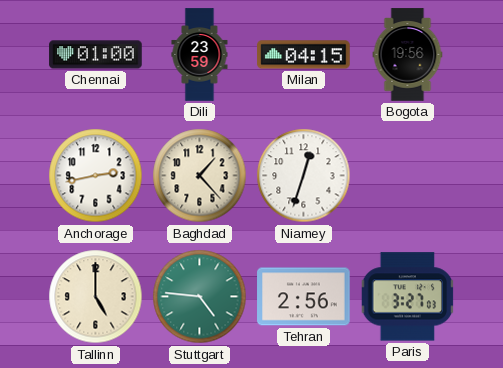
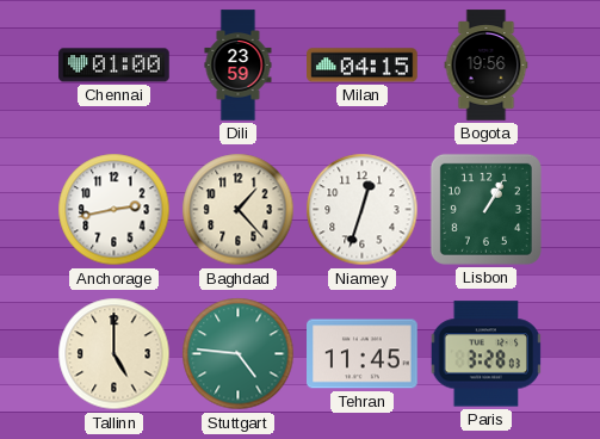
Lisbon: none -> 1:05 (485, 209)
Tehran: 2:56 -> 11:45 (363, 354)
Paris: 3:27 -> 3:28 (487, 354)
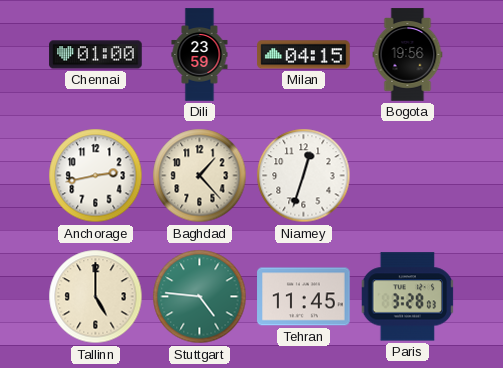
Lisbon: 1:05 -> none (485, 209)
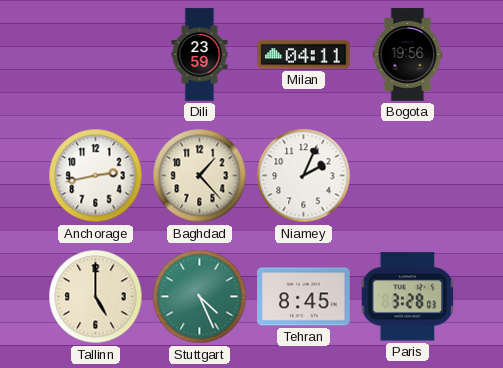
Chennai: 01:00 -> none (96, 55)
Milan: 04:15 -> 04:11 (304, 55)
Niamey: 12:33 -> 2:04 (304, 176)
Stuttgart: 4:46 -> 4:26 (200, 297)
Tehran: 11:45 -> 8:45 (304, 297)
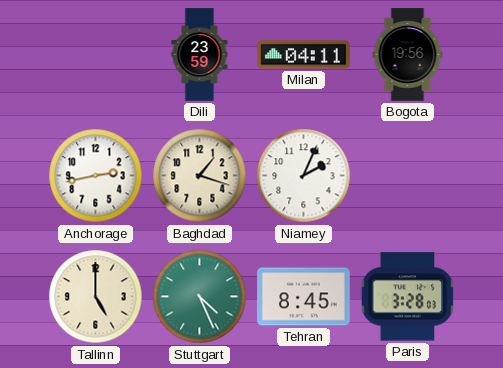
Baghdad: 1:23 -> 1:18 (200, 176)
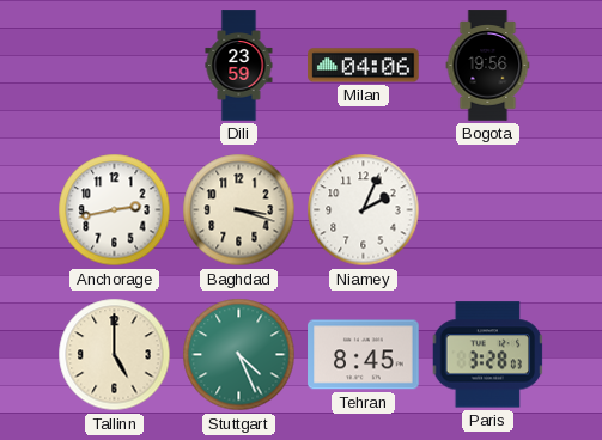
Milan: 04:11 -> 04:06 (364, 66)
Baghdad: 1:18 -> 3:18 (239, 210)
